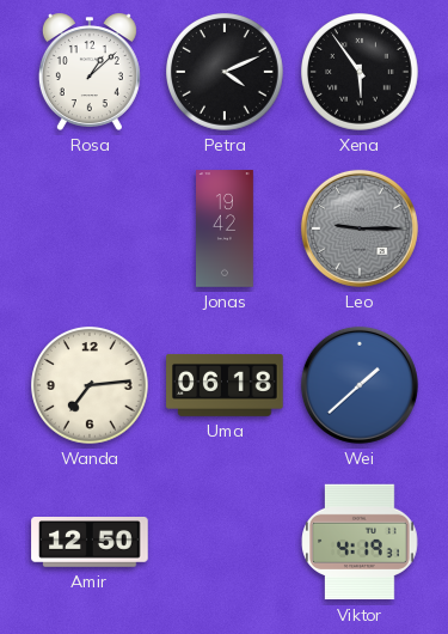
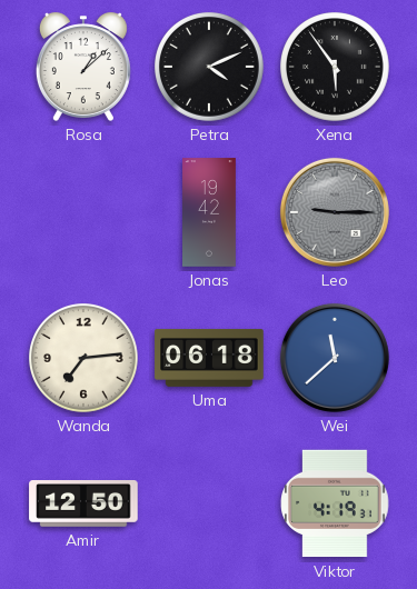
Wei: 1:38 -> 11:38 (335, 358)
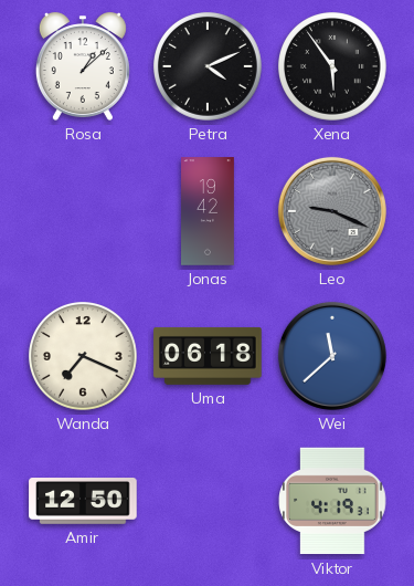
Leo: 9:15 -> 9:19 (332, 211)
Wanda: 7:14 -> 7:19 (84, 357)
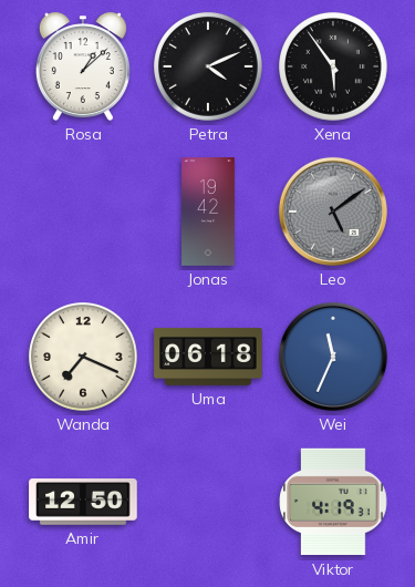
Leo: 9:19 -> 5:09 (333, 212)
Wei: 11:38 -> 11:34 (333, 357)
